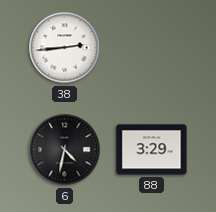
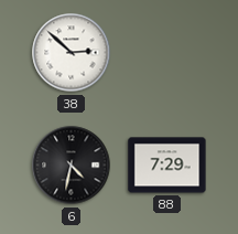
38: 2:44 -> 2:52 (72, 53)
88: 3:29 -> 7:29 (167, 166)
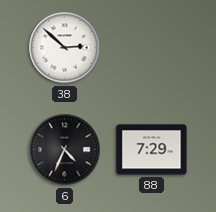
6: 4:32 -> 4:34 (65, 150)
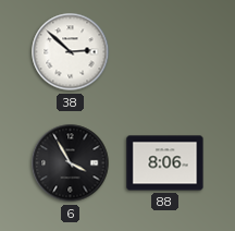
6: 4:34 -> 3:55 (71, 163)
88: 7:29 -> 8:06 (165, 163)
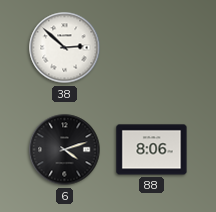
6: 3:55 -> 4:12 (65, 150)
